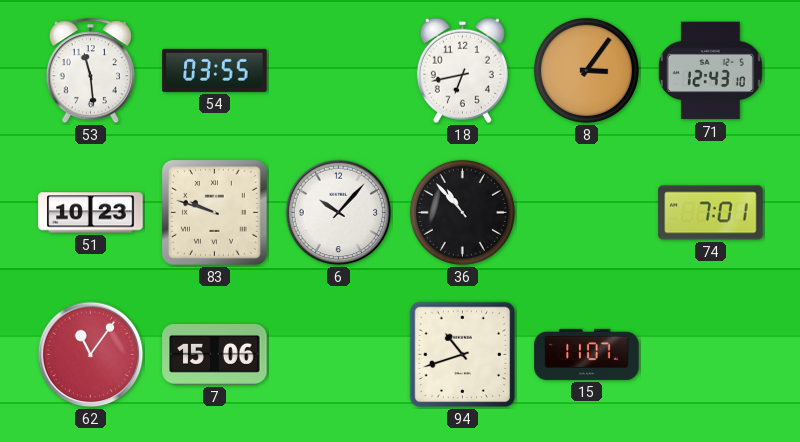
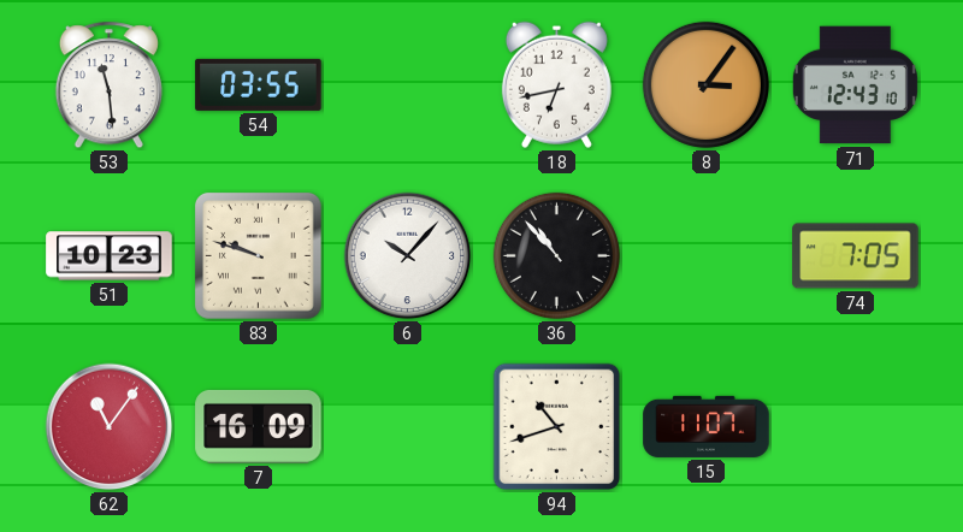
74: 7:01 -> 7:05 (856, 256)
7: 15:06 -> 16:09 (259, 426)
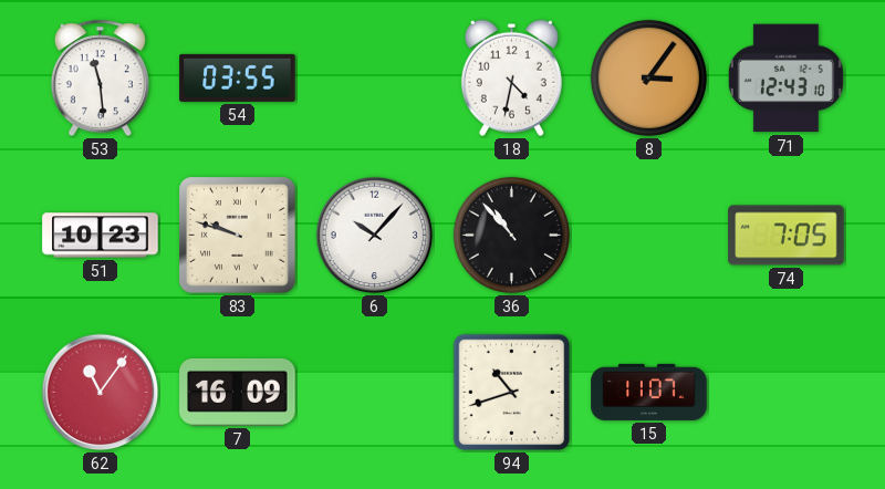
18: 6:43 -> 4:32 (511, 77)
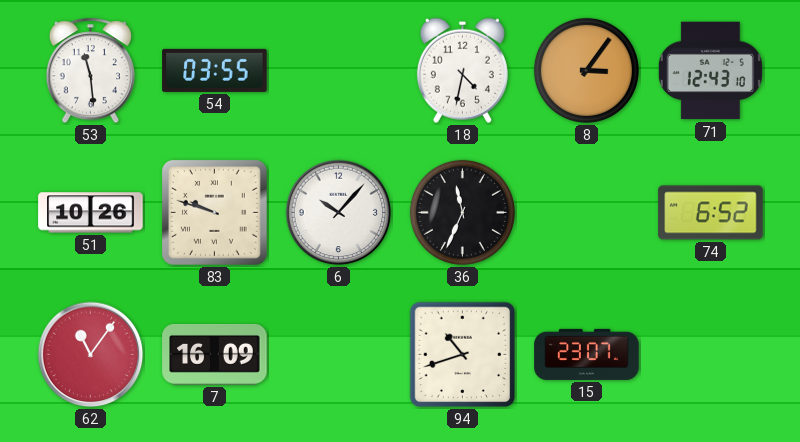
51: 10:23 -> 10:26 (91, 213)
36: 10:53 -> 11:34 (462, 212)
74: 7:05 -> 6:52 (711, 213)
15: 11:07 -> 23:07 (587, 354)
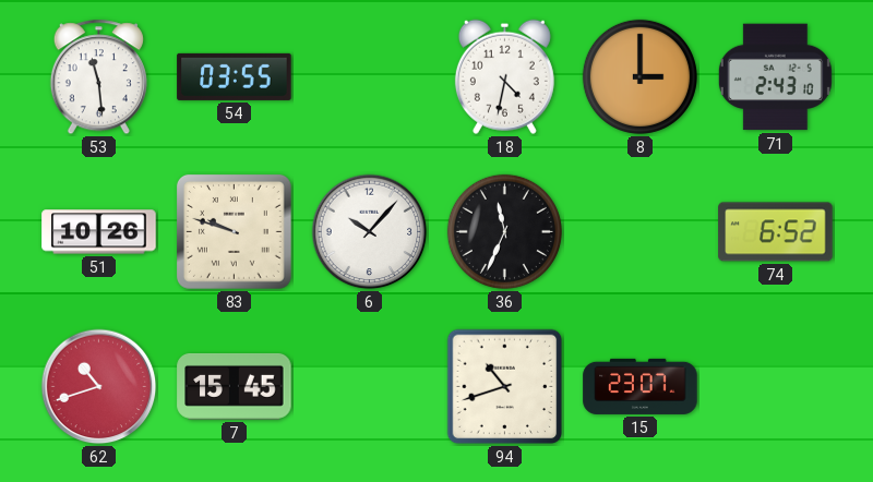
8: 3:06 -> 3:00 (639, 76)
71: 12:43 -> 2:43 (775, 77)
62: 11:06 -> 10:42 (99, 387)
7: 16:09 -> 15:45 (235, 386)
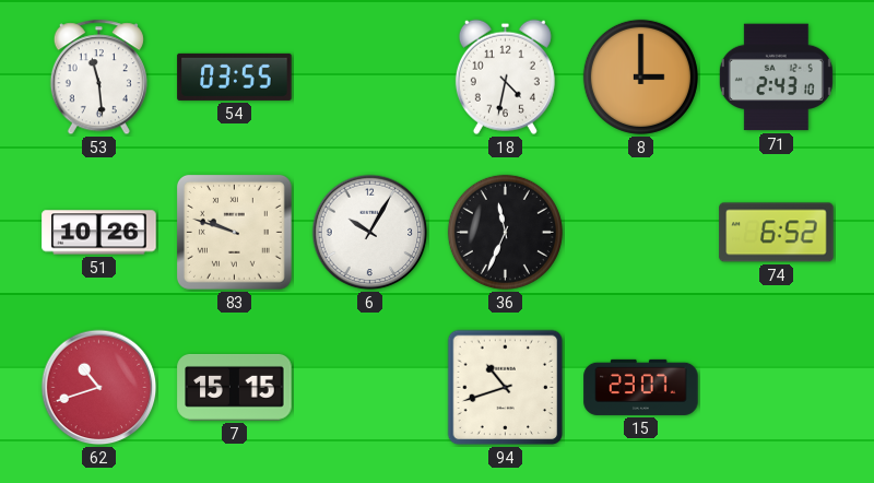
6: 10:07 -> 10:05 (370, 233)
7: 15:45 -> 15:15 (235, 387)
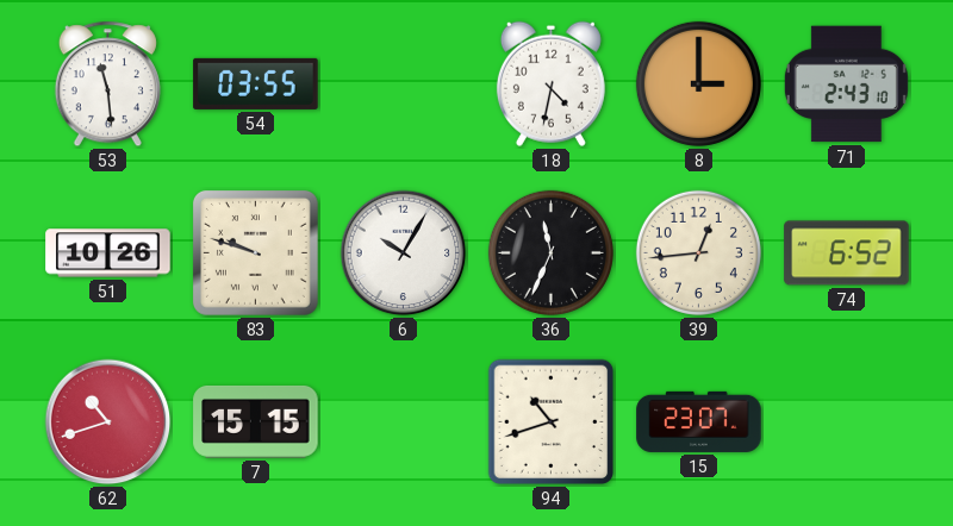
39: none -> 12:44 (698, 252)
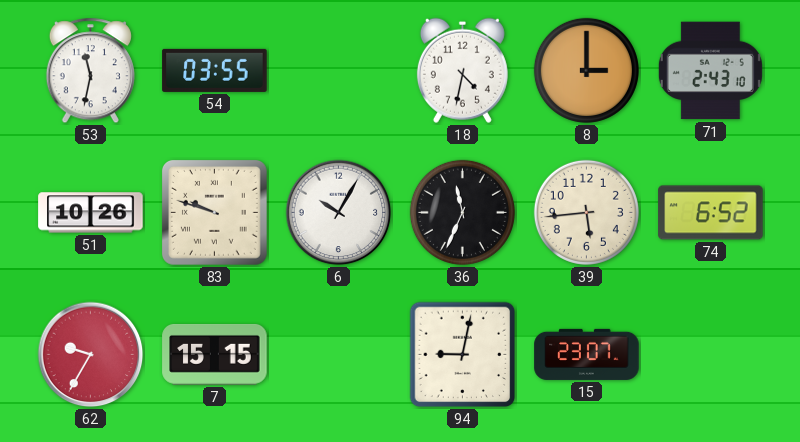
53: 11:29 -> 11:32 (90, 71)
39: 12:44 -> 5:44 (586, 212)
62: 10:42 -> 9:35 (91, 355)
94: 10:42 -> 9:02 (463, 355)
